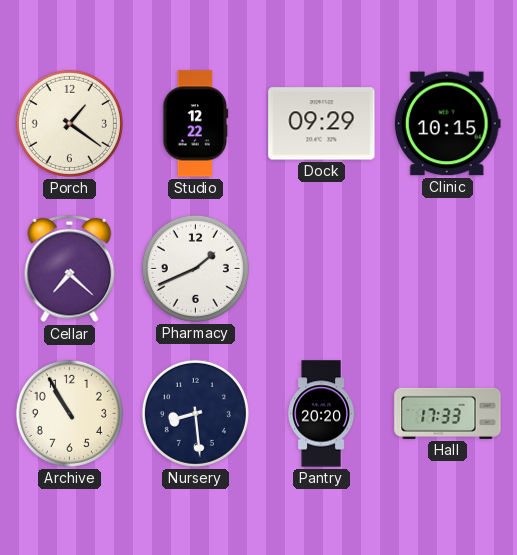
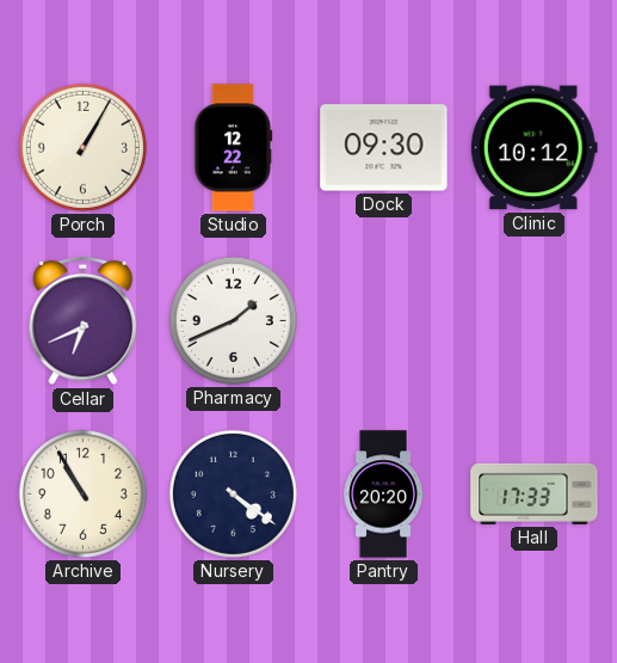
Porch: 1:21 -> 1:05 (82, 147)
Dock: 09:29 -> 09:30 (384, 148)
Clinic: 10:15 -> 10:12 (533, 148)
Cellar: 7:22 -> 6:41 (84, 321)
Nursery: 8:29 -> 4:21 (233, 493)
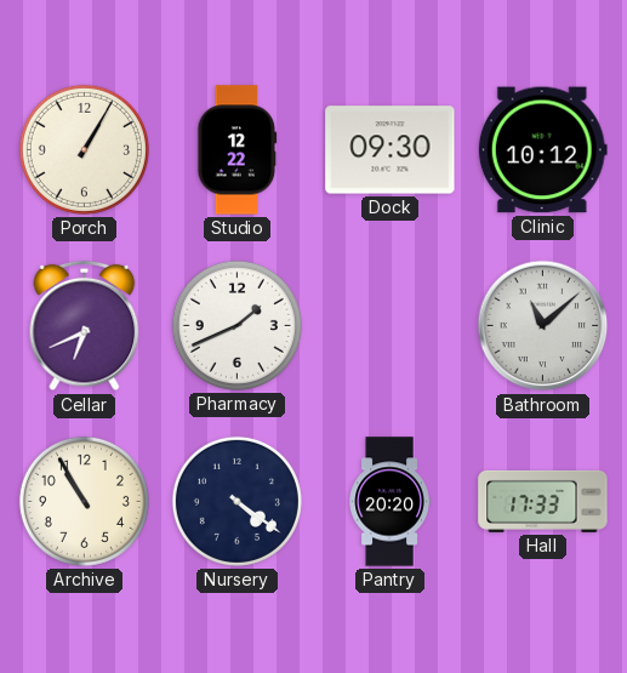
Bathroom: none -> 11:08 (543, 326)
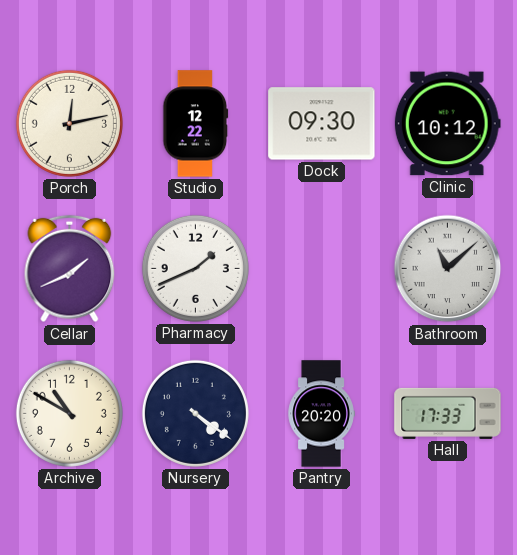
Porch: 1:05 -> 12:13 (69, 123)
Cellar: 6:41 -> 1:41 (70, 269)
Archive: 10:55 -> 10:50 (69, 413)
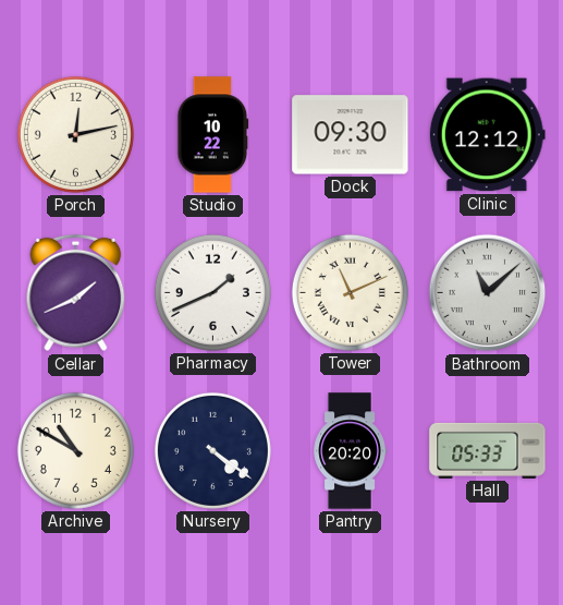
Studio: 12:22 -> 10:22 (213, 135)
Clinic: 10:12 -> 12:12 (487, 135)
Tower: none -> 11:11 (350, 292)
Hall: 17:33 -> 05:33 (488, 450)
